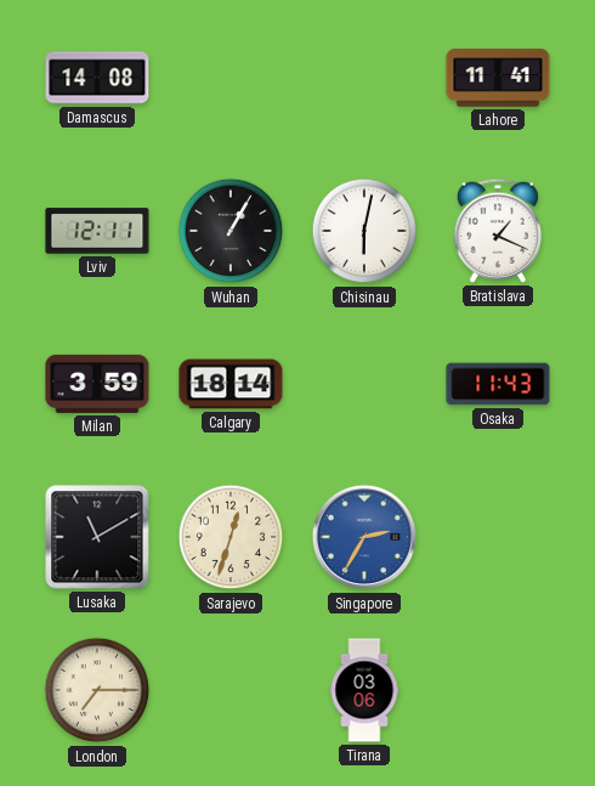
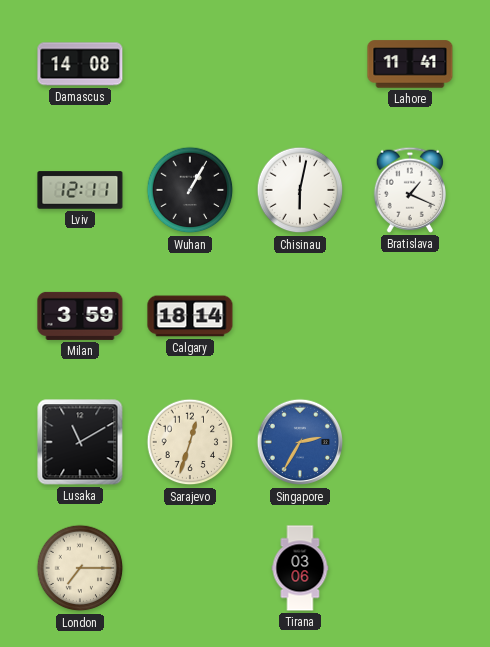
Osaka: 11:43 -> none (498, 384)
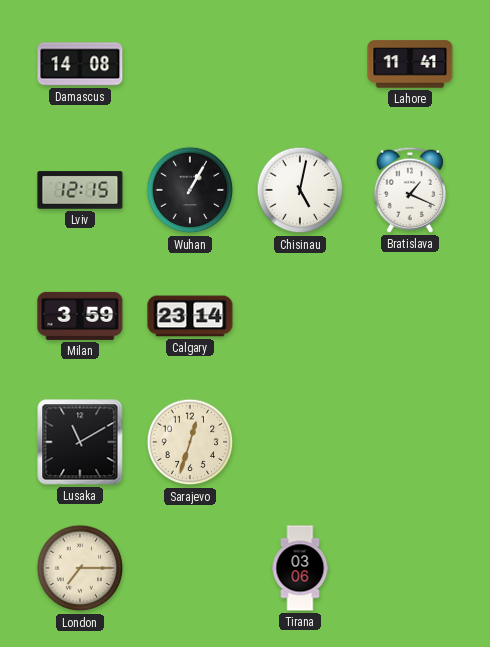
Lviv: 12:11 -> 12:15 (80, 190)
Chisinau: 6:02 -> 5:02 (300, 190)
Calgary: 18:14 -> 23:14 (190, 316)
Singapore: 2:35 -> none (300, 442)
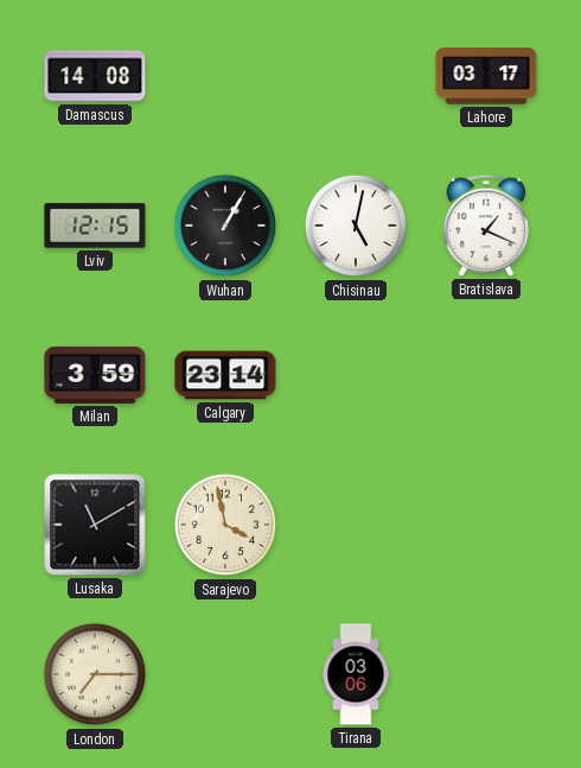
Lahore: 11:41 -> 03:17 (486, 76)
Sarajevo: 12:33 -> 3:58 (225, 525)
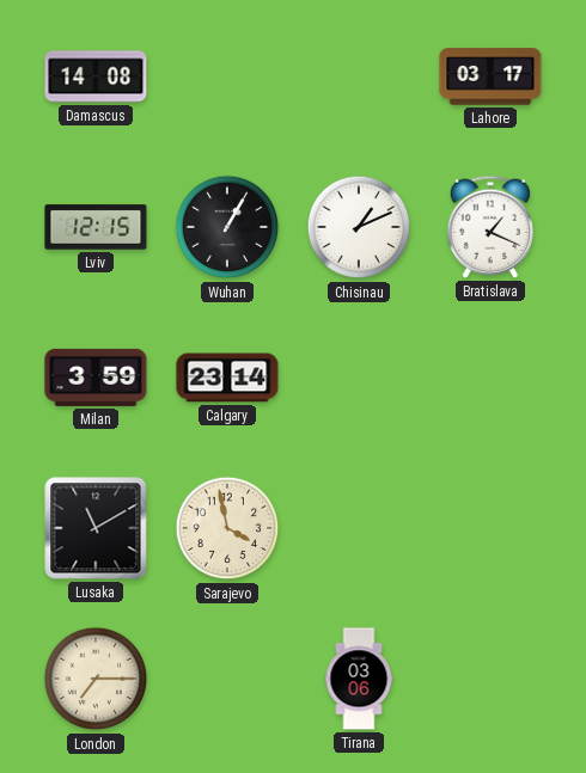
Chisinau: 5:02 -> 1:11 (359, 227)
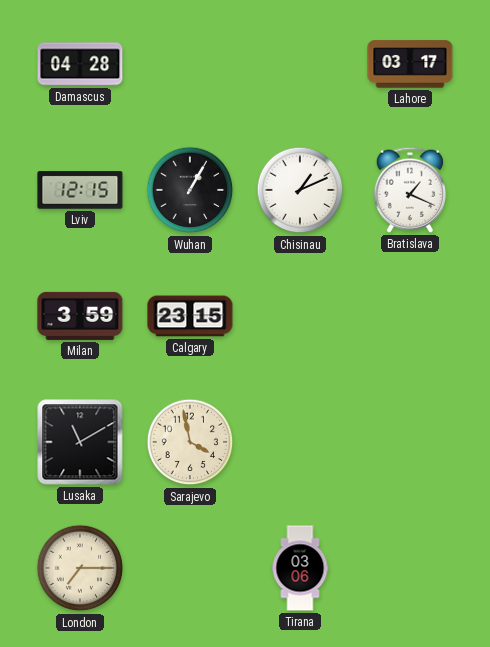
Damascus: 14:08 -> 04:28 (80, 64)
Calgary: 23:14 -> 23:15 (190, 316)
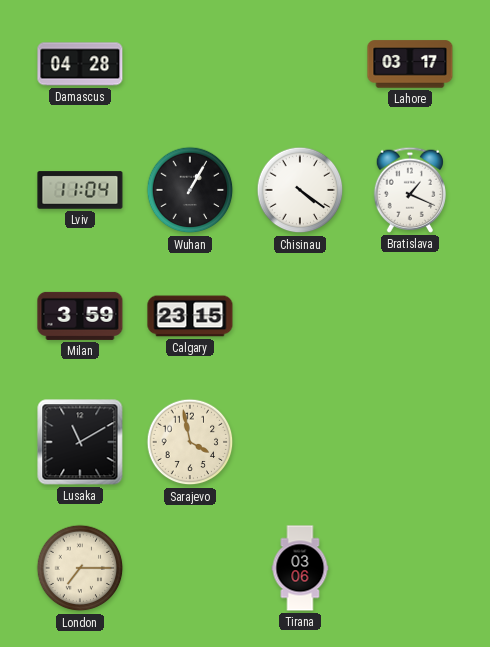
Lviv: 12:15 -> 11:04 (80, 190)
Chisinau: 1:11 -> 4:21 (300, 190)
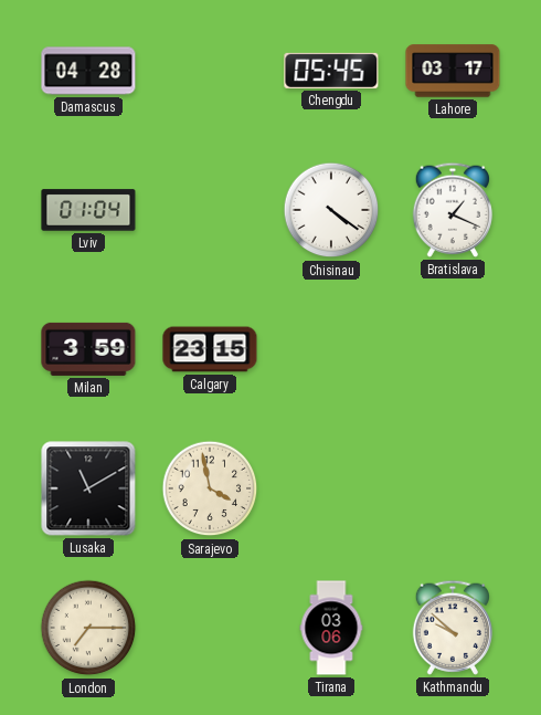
Chengdu: none -> 05:45 (331, 71)
Lviv: 11:04 -> 01:04 (88, 210)
Wuhan: 1:05 -> none (190, 190)
Kathmandu: none -> 9:52 (452, 628)
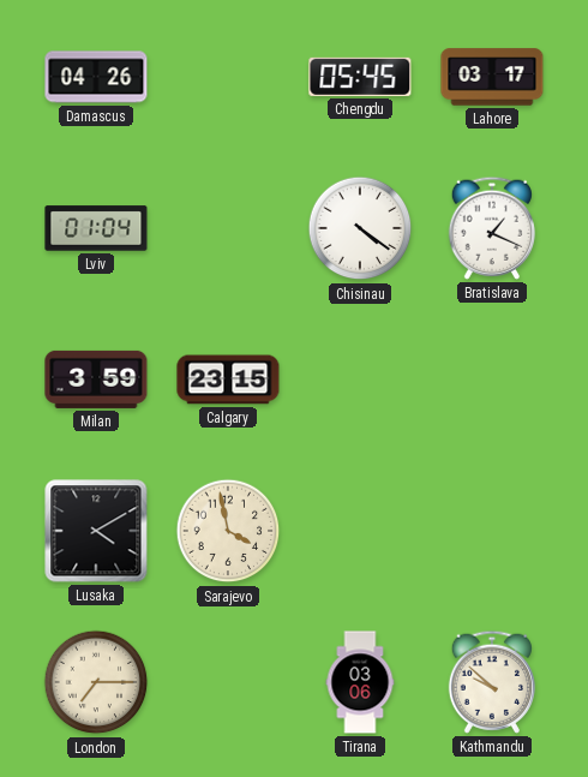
Damascus: 04:28 -> 04:26 (96, 77)
Lusaka: 11:10 -> 4:10 (96, 531)
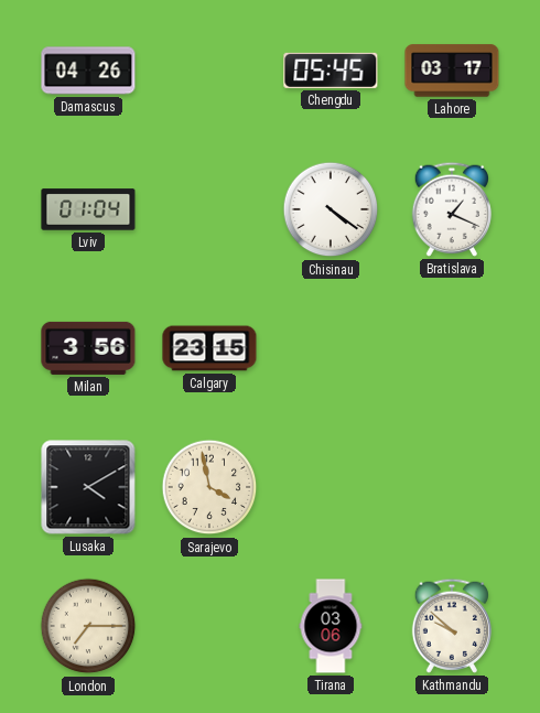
Milan: 3:59 -> 3:56 (88, 348)
